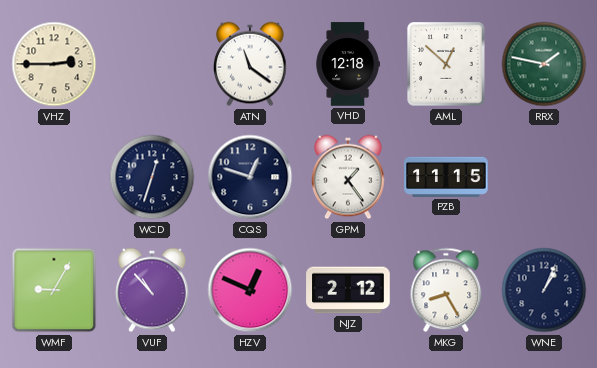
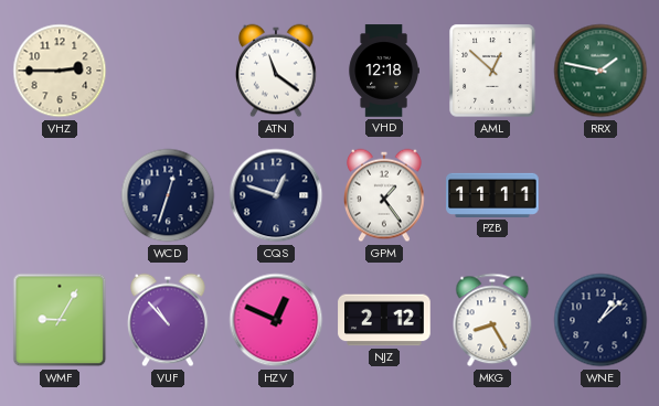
PZB: 11:15 -> 11:11 (492, 195)
WNE: 1:04 -> 1:08 (600, 320)
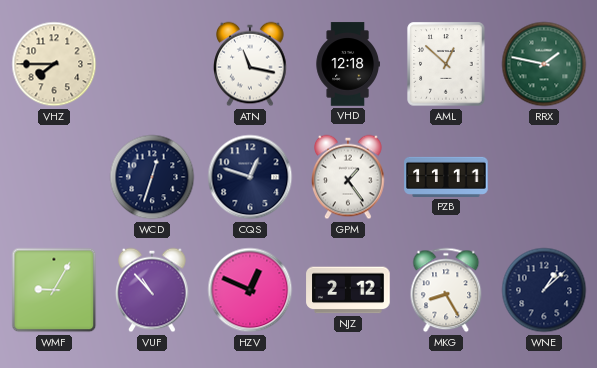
VHZ: 2:45 -> 7:45 (54, 64)
ATN: 11:21 -> 11:17 (250, 64)
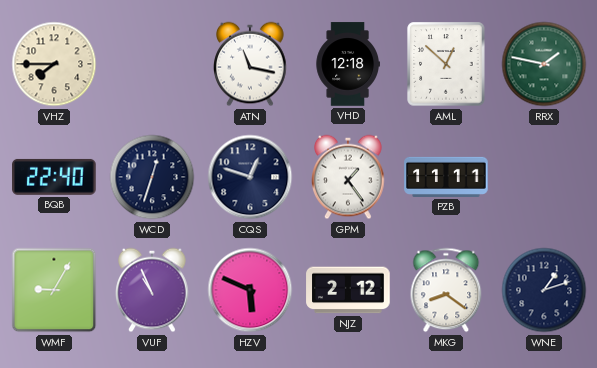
BQB: none -> 22:40 (54, 177)
VUF: 10:53 -> 10:56 (152, 290)
HZV: 12:49 -> 5:49 (250, 290)
MKG: 8:25 -> 8:21 (446, 290)
WNE: 1:08 -> 1:12 (544, 290)
